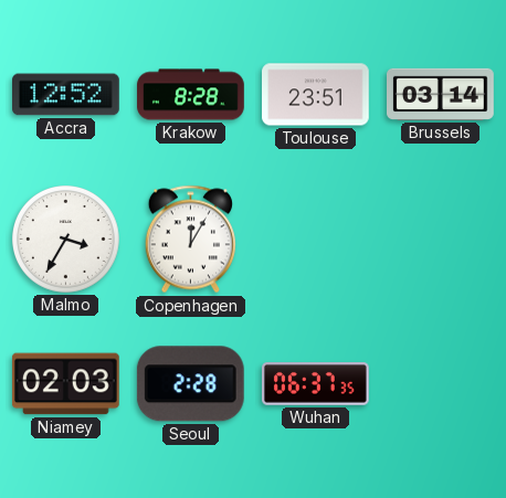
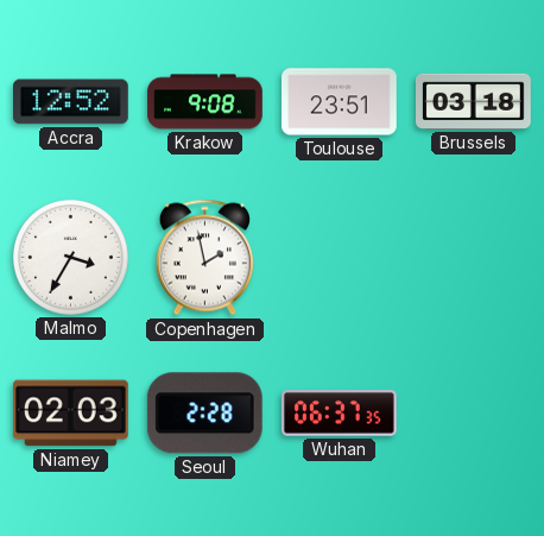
Krakow: 8:28 -> 9:08 (205, 102)
Brussels: 03:14 -> 03:18 (474, 101)
Copenhagen: 12:05 -> 1:58 (204, 258)
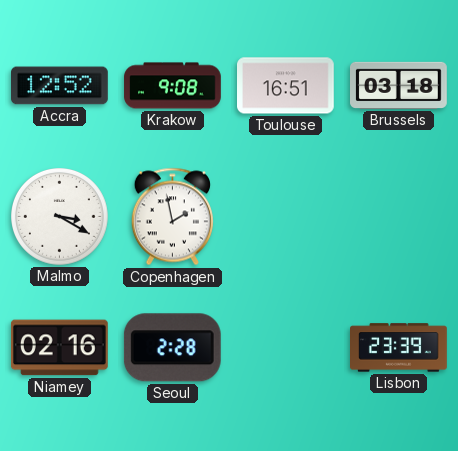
Toulouse: 23:51 -> 16:51 (286, 86)
Malmo: 3:35 -> 3:20 (60, 217)
Niamey: 02:03 -> 02:16 (59, 348)
Wuhan: 06:37 -> none (340, 414)
Lisbon: none -> 23:39 (399, 348)
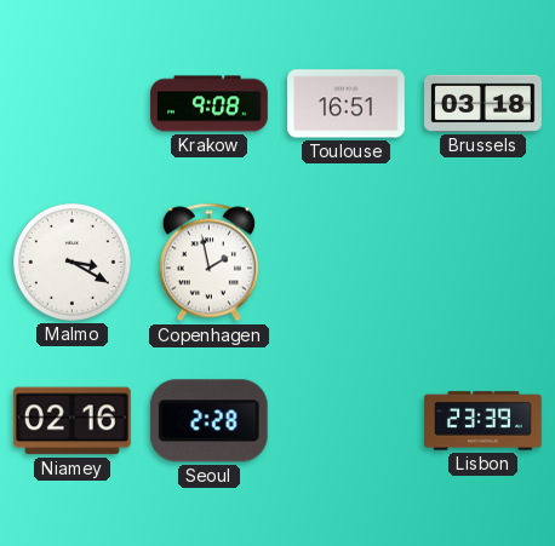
Accra: 12:52 -> none (60, 86)
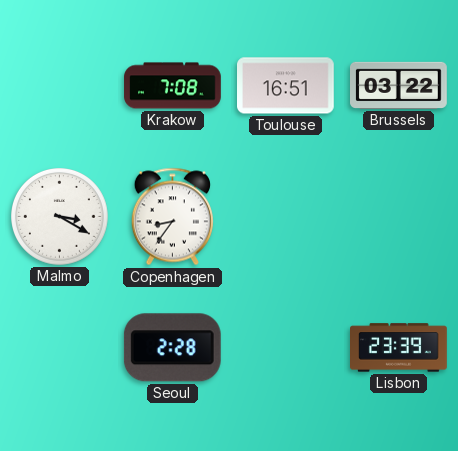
Krakow: 9:08 -> 7:08 (173, 86)
Brussels: 03:18 -> 03:22 (399, 85)
Copenhagen: 1:58 -> 8:36 (172, 217)
Niamey: 02:16 -> none (71, 421)
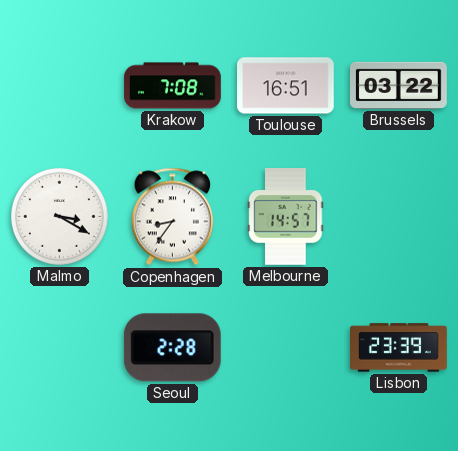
Melbourne: none -> 14:57 (286, 217)
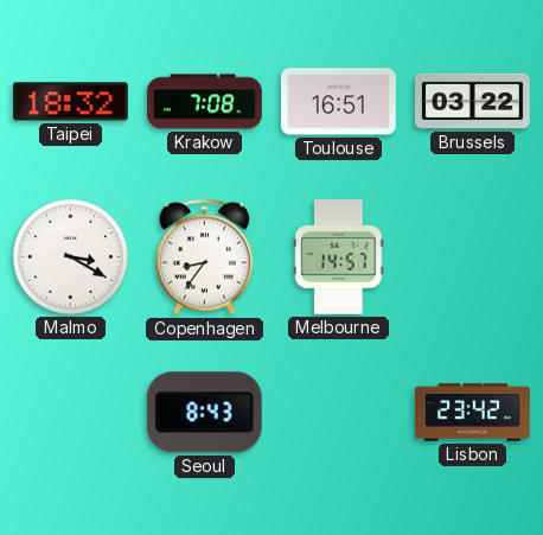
Taipei: none -> 18:32 (71, 102)
Seoul: 2:28 -> 8:43 (204, 413)
Lisbon: 23:39 -> 23:42 (473, 413)
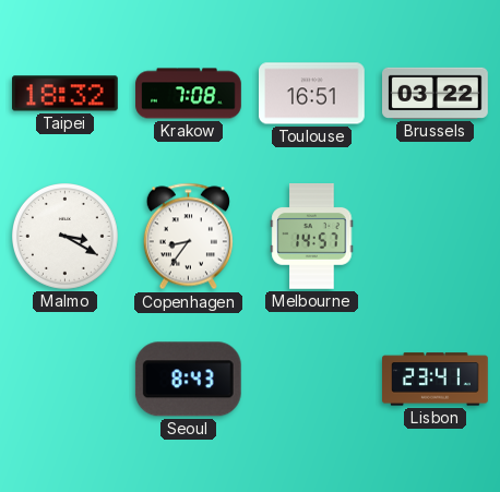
Lisbon: 23:42 -> 23:41 (436, 380)
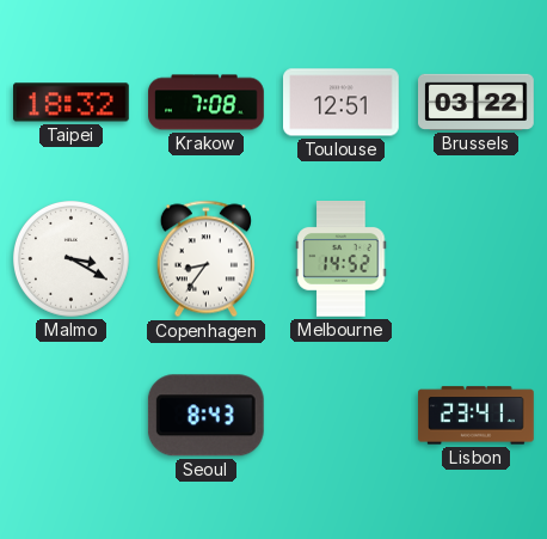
Toulouse: 16:51 -> 12:51 (342, 103)
Melbourne: 14:57 -> 14:52 (342, 259)
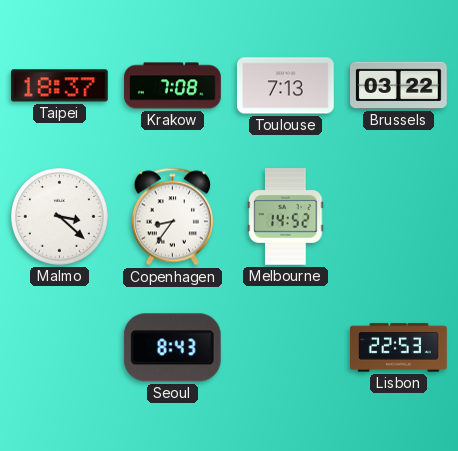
Taipei: 18:32 -> 18:37 (60, 86)
Toulouse: 12:51 -> 7:13 (286, 86)
Malmo: 3:20 -> 3:22 (60, 217)
Lisbon: 23:41 -> 22:53 (399, 348)
